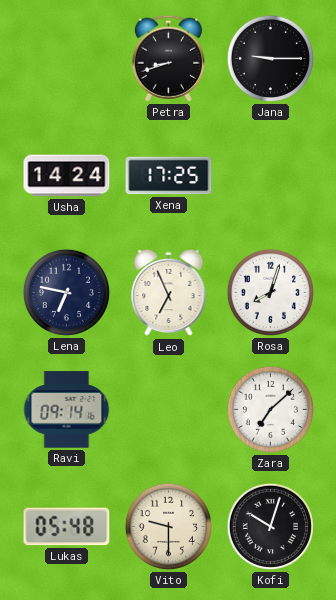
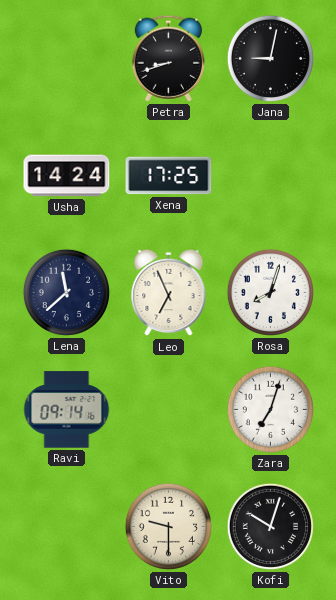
Jana: 9:15 -> 9:02 (270, 58)
Lena: 6:47 -> 11:38 (66, 292)
Zara: 7:08 -> 7:03 (270, 409)
Lukas: 05:48 -> none (67, 527)
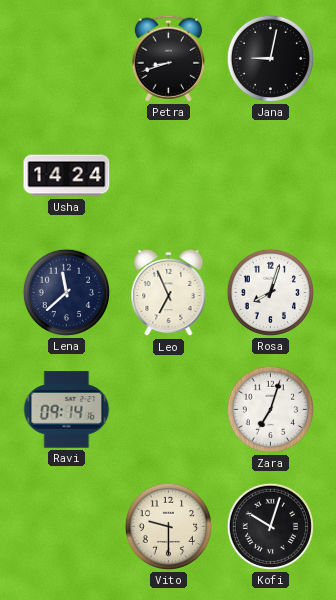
Xena: 17:25 -> none (169, 176)
